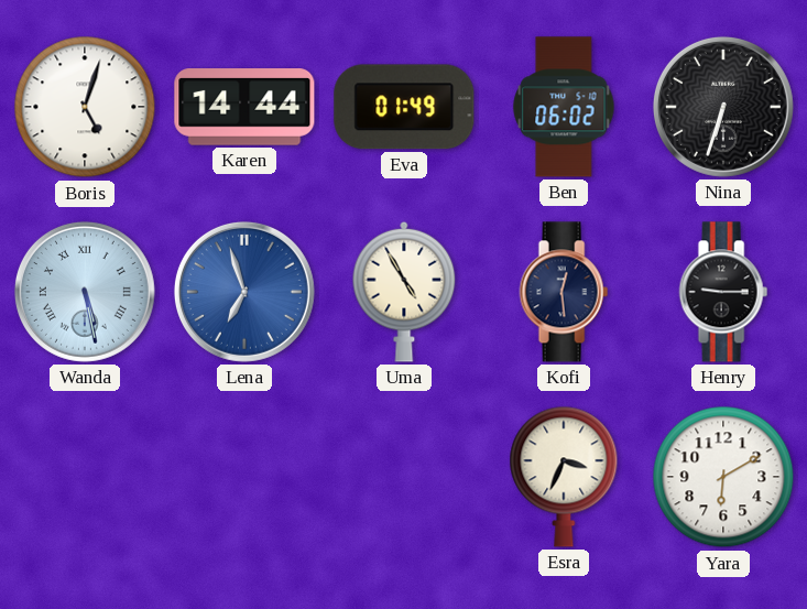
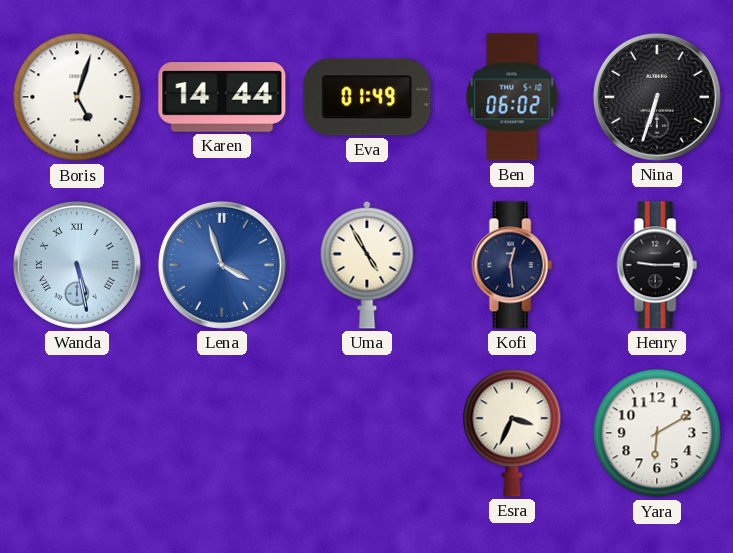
Lena: 6:57 -> 3:57 (222, 265)
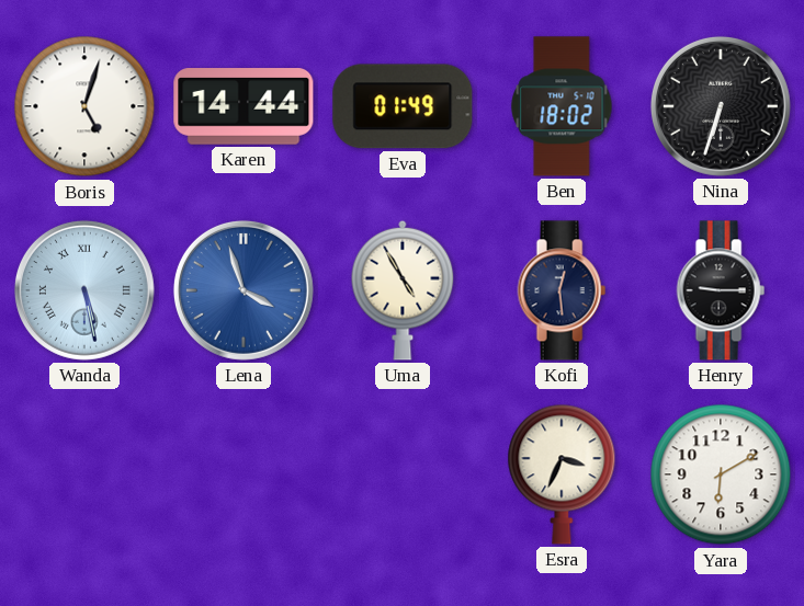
Ben: 06:02 -> 18:02 (562, 106)
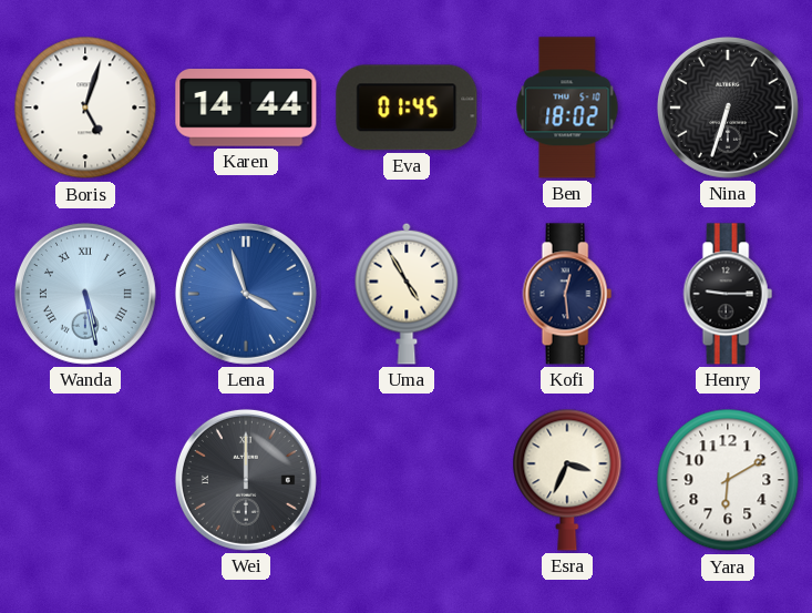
Eva: 01:49 -> 01:45 (407, 108)
Wei: none -> 12:00 (246, 480)
